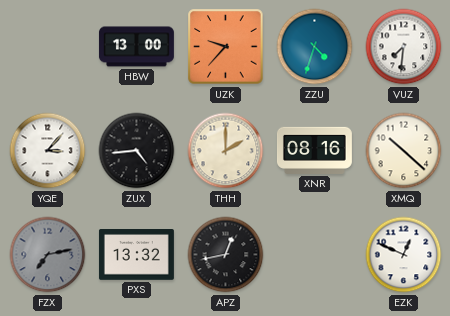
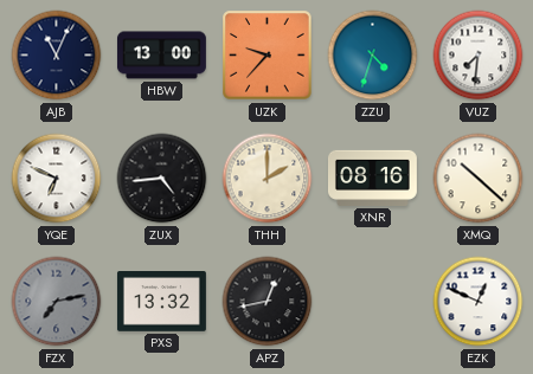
AJB: none -> 11:04 (57, 56)
YQE: 3:07 -> 6:49 (57, 179)
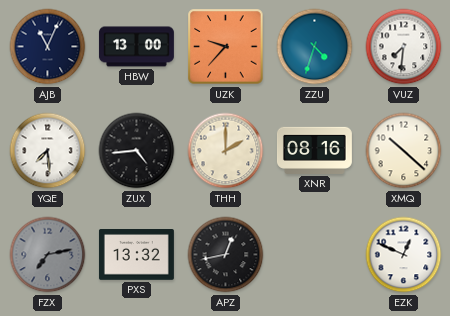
YQE: 6:49 -> 7:29 (48, 151)
